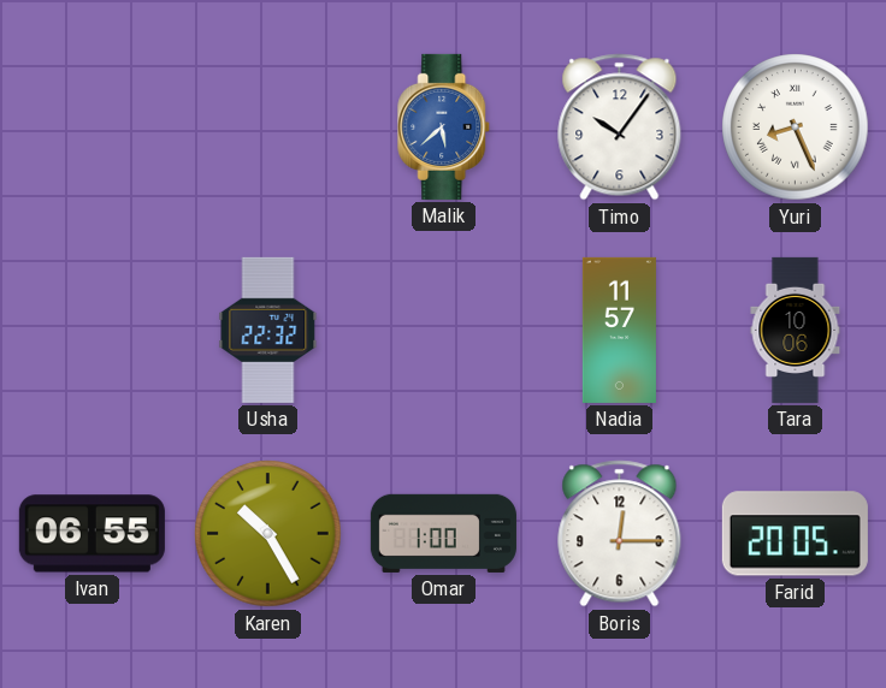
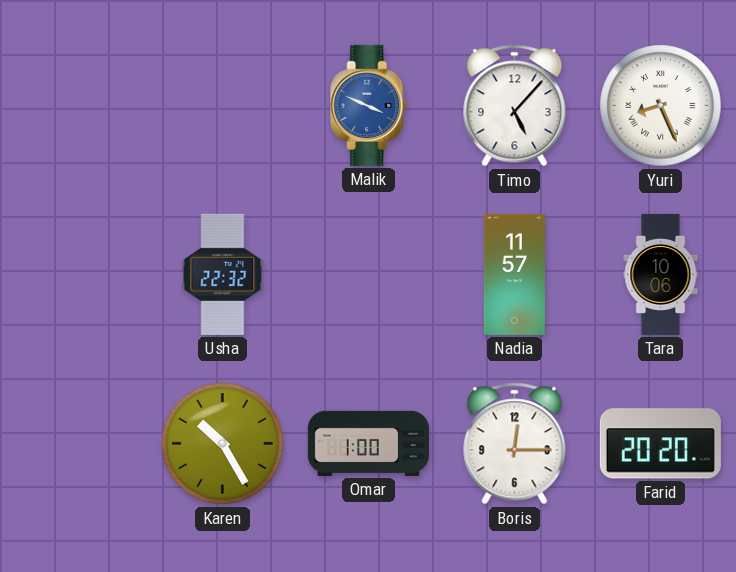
Malik: 5:38 -> 3:49 (369, 105)
Timo: 10:06 -> 5:07 (515, 106)
Ivan: 06:55 -> none (91, 534)
Farid: 20:05 -> 20:20 (660, 444)
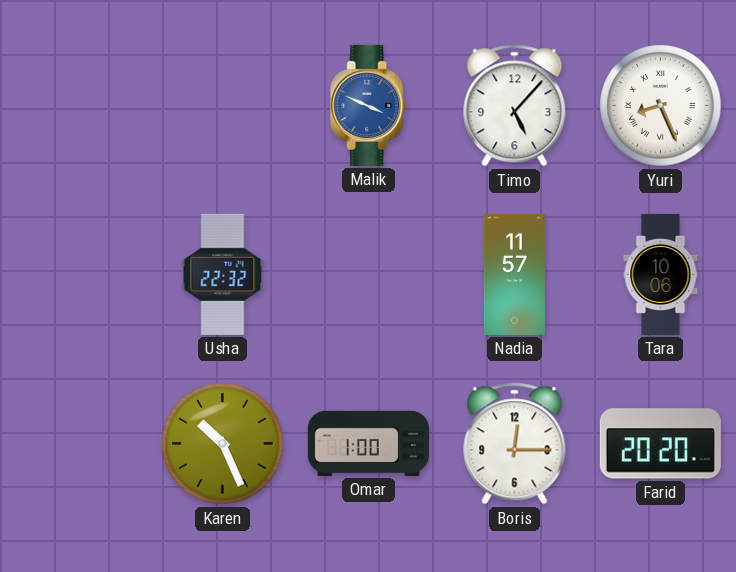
Karen: 10:25 -> 10:26 (223, 444)
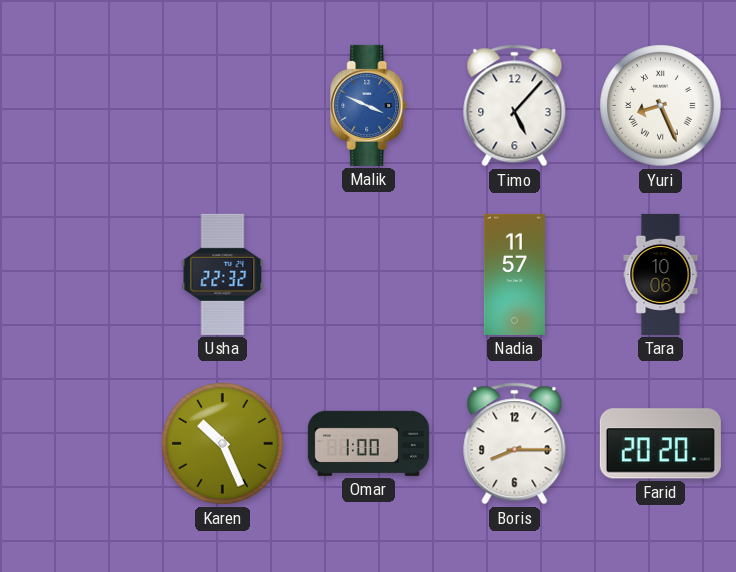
Boris: 12:15 -> 8:15 (515, 444)
